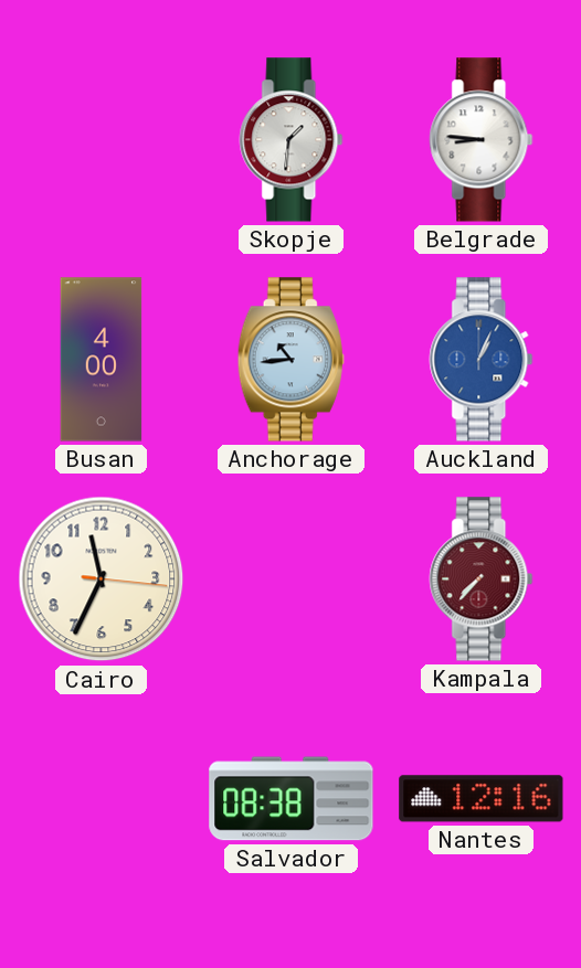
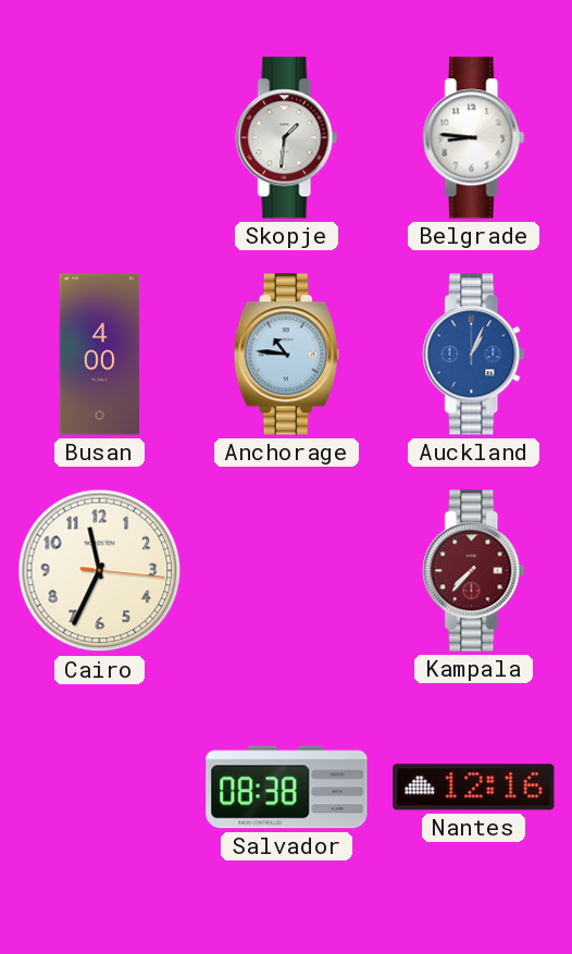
Anchorage: 10:44 -> 10:46 (286, 355)
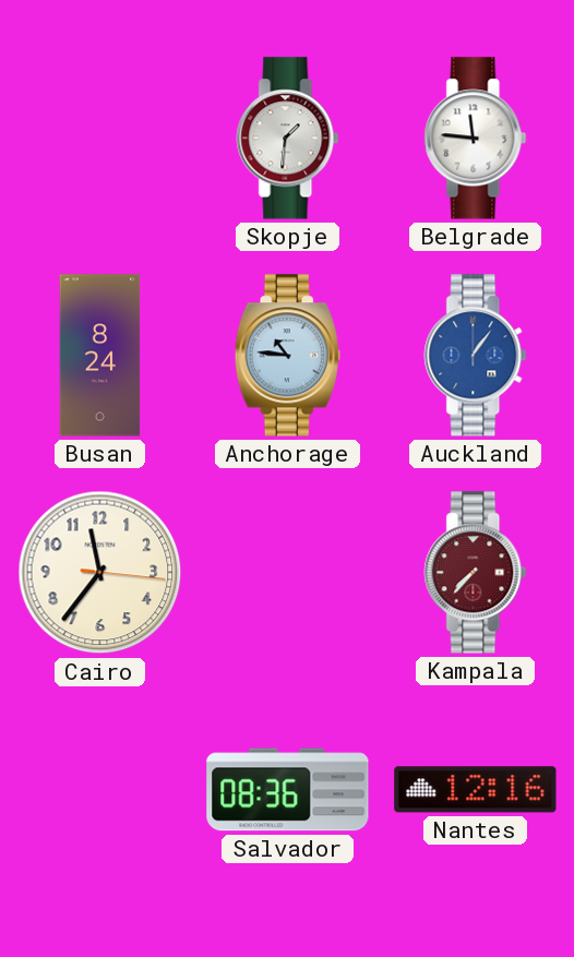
Belgrade: 8:46 -> 11:46 (476, 139)
Busan: 4:00 -> 8:24 (100, 356)
Auckland: 1:04 -> 1:06 (476, 356)
Cairo: 11:34 -> 11:36 (100, 573)
Salvador: 08:38 -> 08:36 (288, 790)
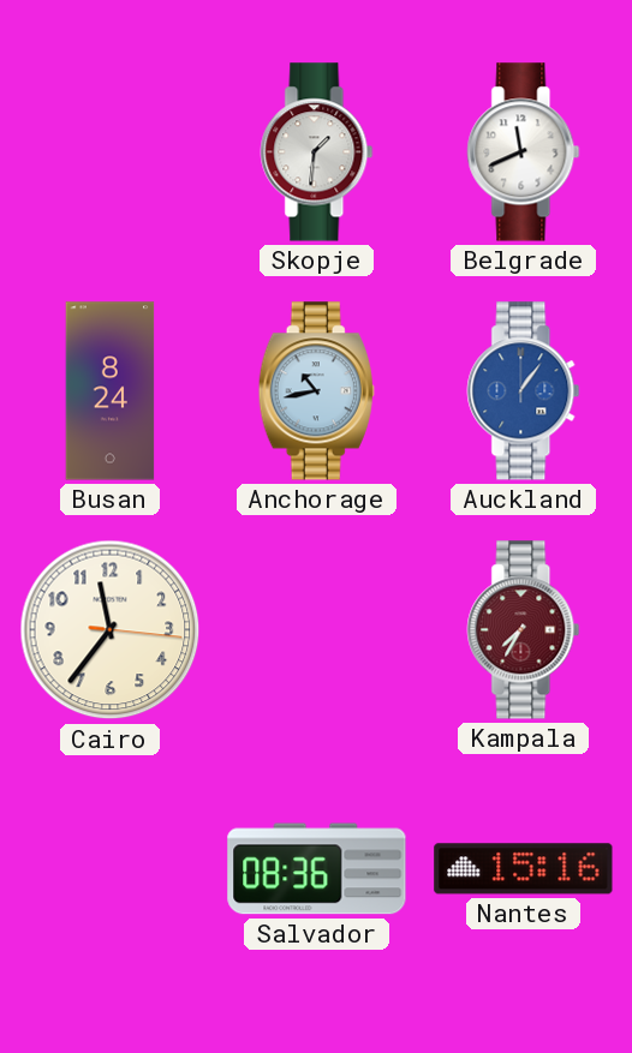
Belgrade: 11:46 -> 11:41 (524, 152)
Anchorage: 10:46 -> 10:43 (316, 391)
Kampala: 7:37 -> 7:35 (524, 630)
Nantes: 12:16 -> 15:16 (524, 869)
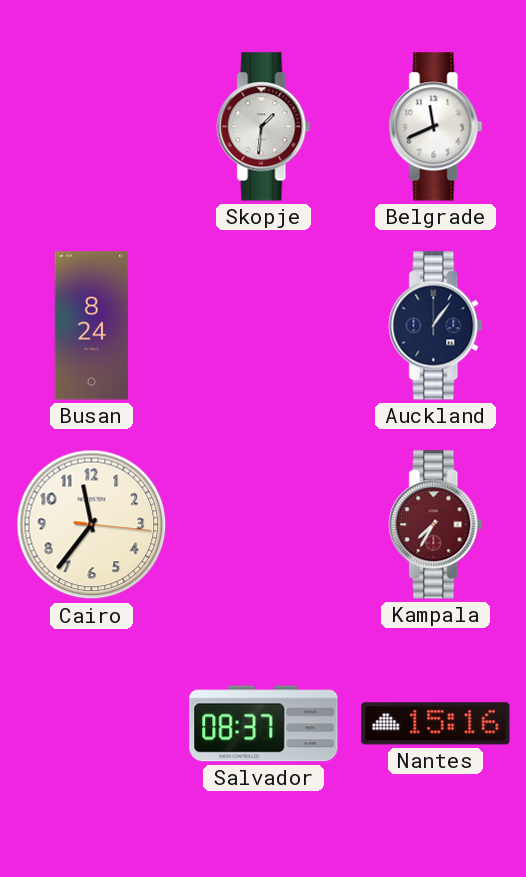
Anchorage: 10:43 -> none (316, 391)
Auckland dial: blue -> navy (436, 326)
Salvador: 08:36 -> 08:37 (264, 724)
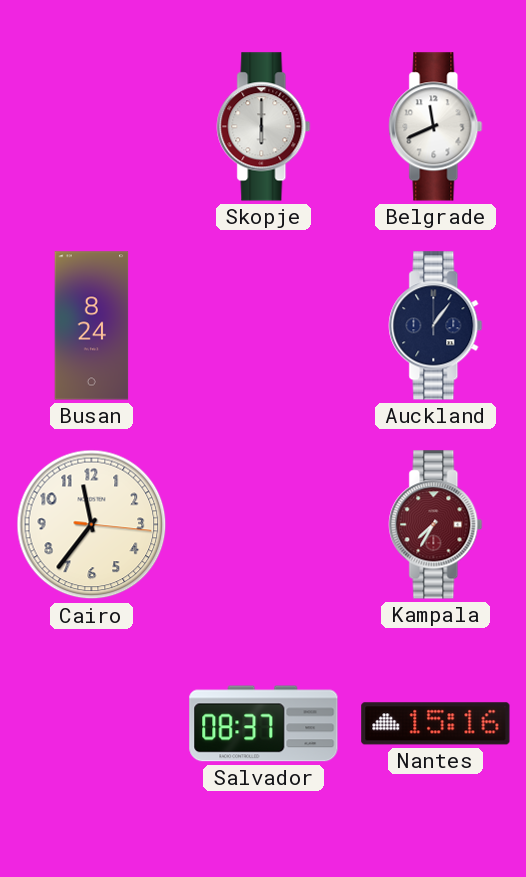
Skopje: 1:31 -> 6:00 (264, 127)
